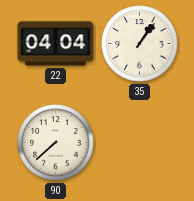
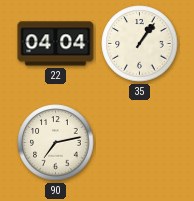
90: 7:38 -> 7:13 (56, 143)
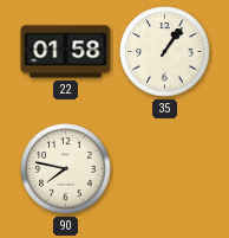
22: 04:04 -> 01:58 (66, 52)
90: 7:13 -> 7:47 (66, 169)
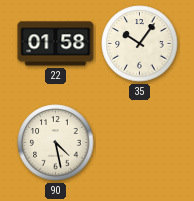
35: 1:06 -> 10:06 (140, 44)
90: 7:47 -> 4:28 (56, 143)
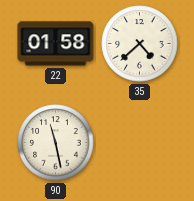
35: 10:06 -> 4:38 (140, 44)
90: 4:28 -> 11:28 (56, 143)
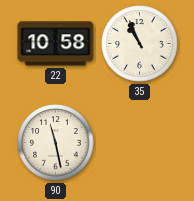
22: 01:58 -> 10:58 (56, 44)
35: 4:38 -> 10:56 (140, 44)
